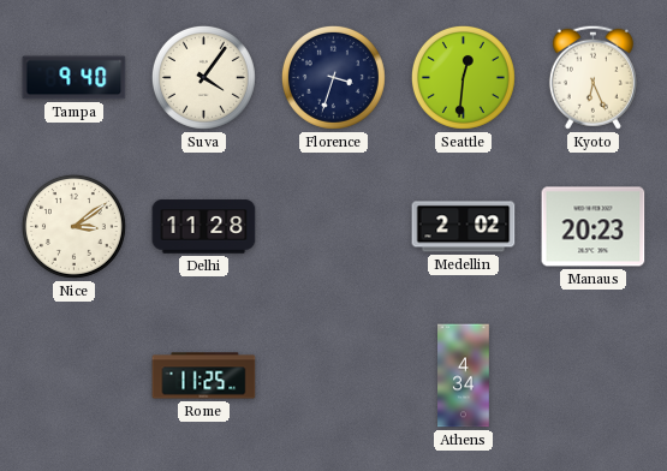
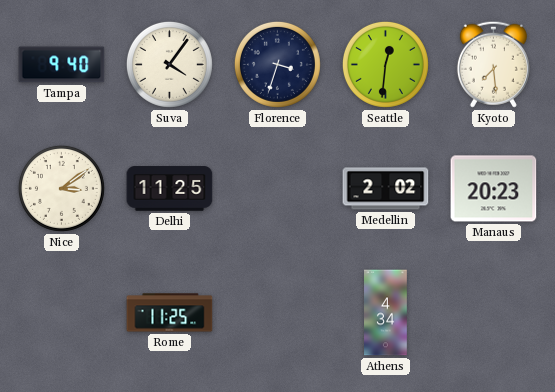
Kyoto: 6:26 -> 7:29 (493, 64)
Delhi: 11:28 -> 11:25 (170, 189)
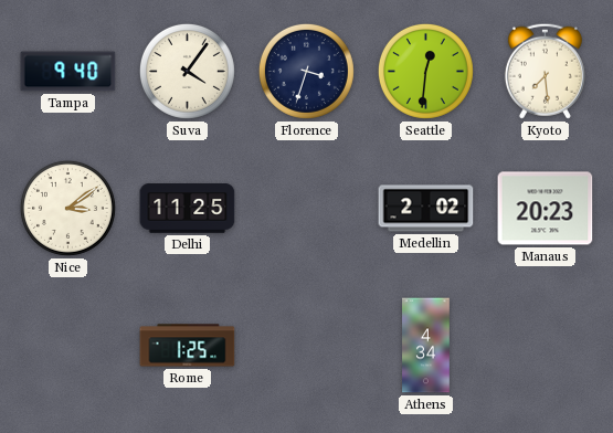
Rome: 11:25 -> 1:25 (188, 346)
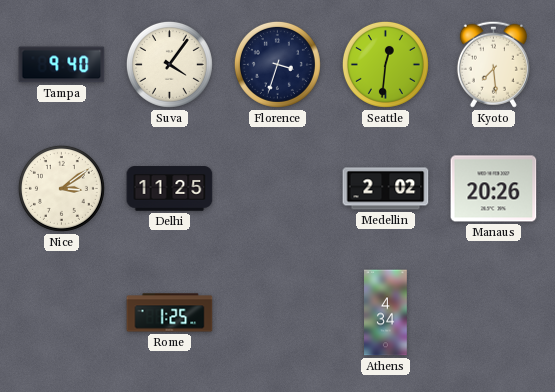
Manaus: 20:23 -> 20:26 (494, 189)
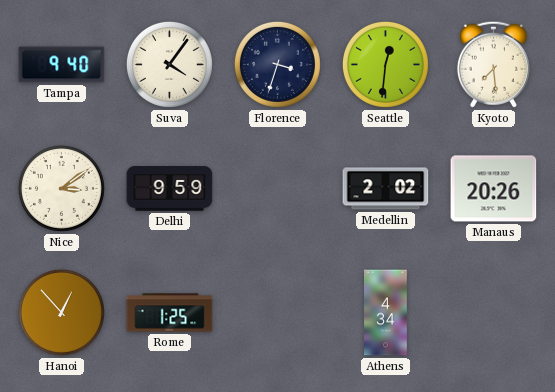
Delhi: 11:25 -> 9:59 (170, 189)
Hanoi: none -> 12:53 (61, 312)
